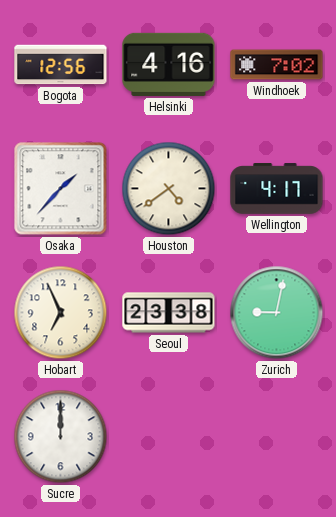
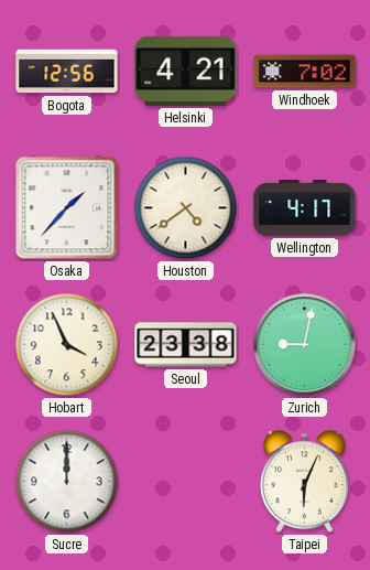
Helsinki: 4:16 -> 4:21 (186, 71)
Hobart: 6:56 -> 3:56 (67, 345)
Taipei: none -> 6:04 (304, 482)
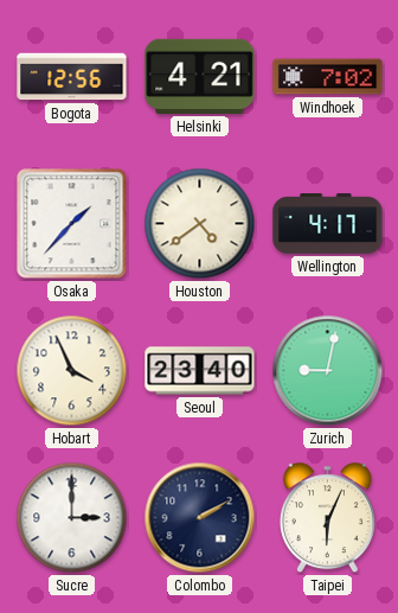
Seoul: 23:38 -> 23:40 (200, 371)
Sucre: 12:00 -> 3:00 (72, 518)
Colombo: none -> 2:10 (200, 518)
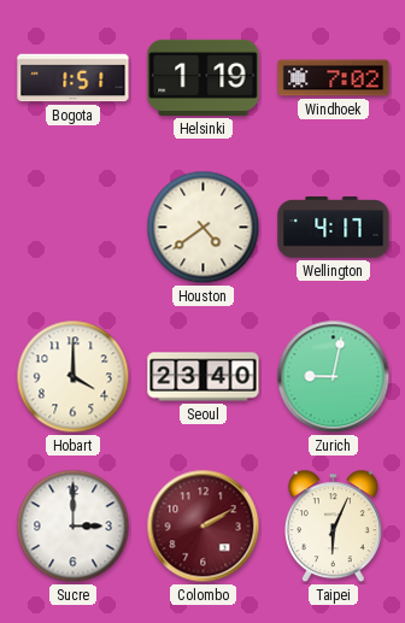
Bogota: 12:56 -> 1:51 (74, 78)
Helsinki: 4:21 -> 1:19 (204, 77)
Osaka: 1:37 -> none (72, 224)
Hobart: 3:56 -> 4:00 (74, 377)
Colombo dial: navy -> burgundy (204, 527)
